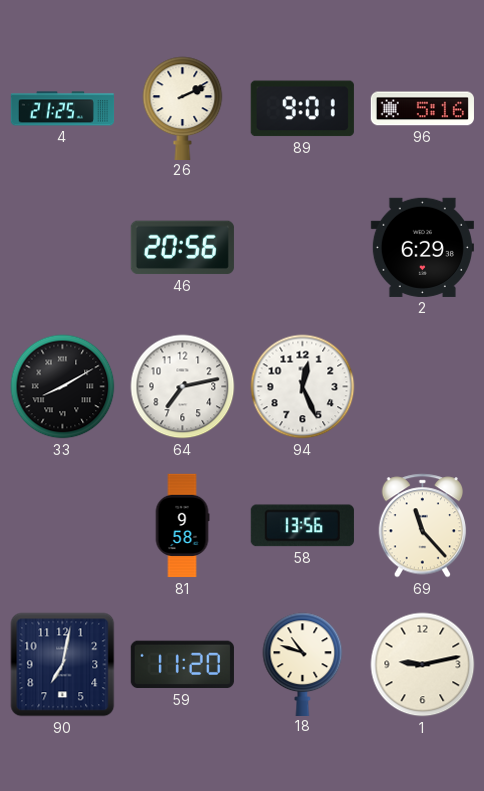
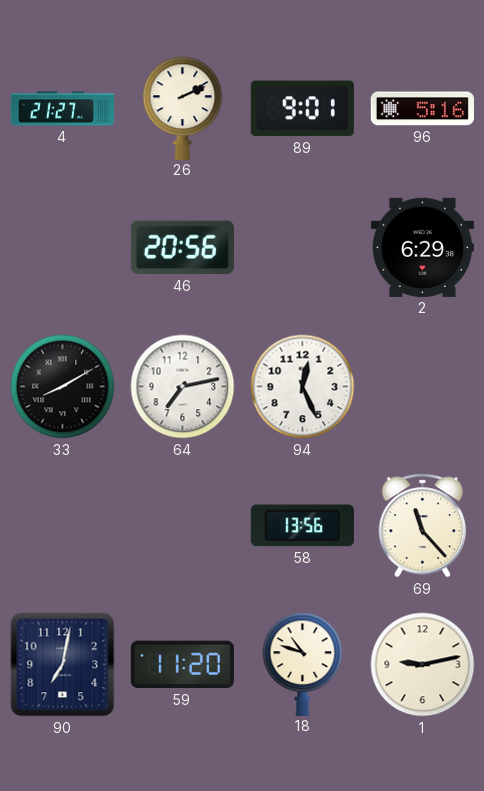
4: 21:25 -> 21:27 (63, 109)
81: 9:58 -> none (182, 526)
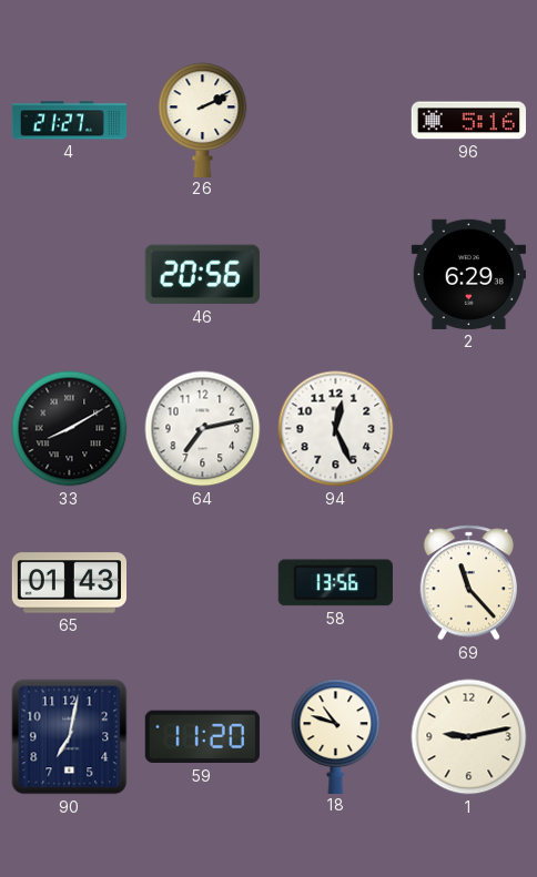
89: 9:01 -> none (302, 109)
65: none -> 01:43 (69, 583)
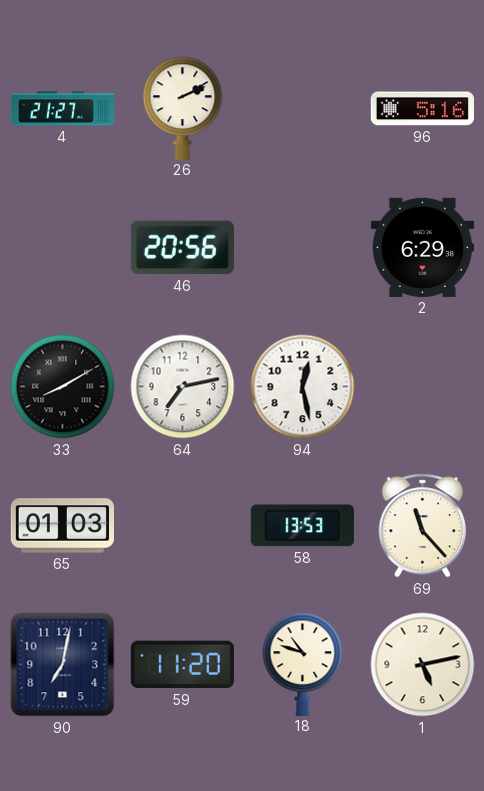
94: 12:26 -> 12:28 (303, 387)
65: 01:43 -> 01:03 (62, 526)
58: 13:56 -> 13:53 (302, 526)
1: 9:13 -> 5:13 (423, 665)
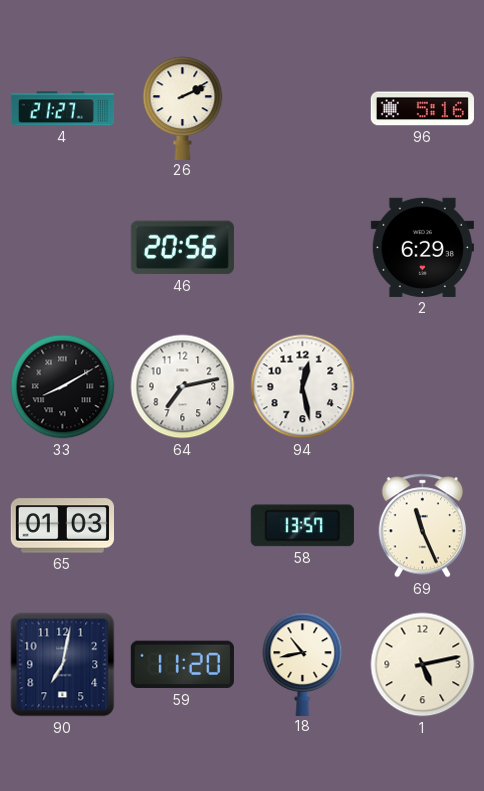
58: 13:53 -> 13:57 (302, 526)
69: 11:23 -> 11:26 (423, 526)
18: 10:48 -> 10:43 (303, 664)
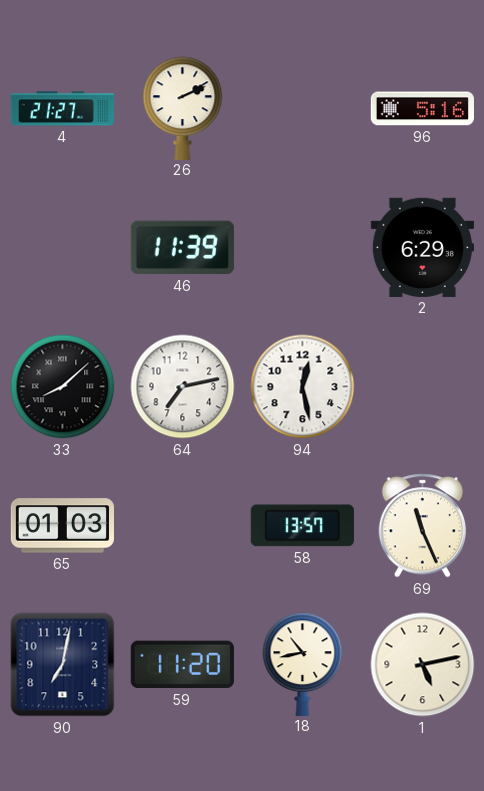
46: 20:56 -> 11:39 (182, 248)
33: 8:10 -> 8:08 (63, 387)
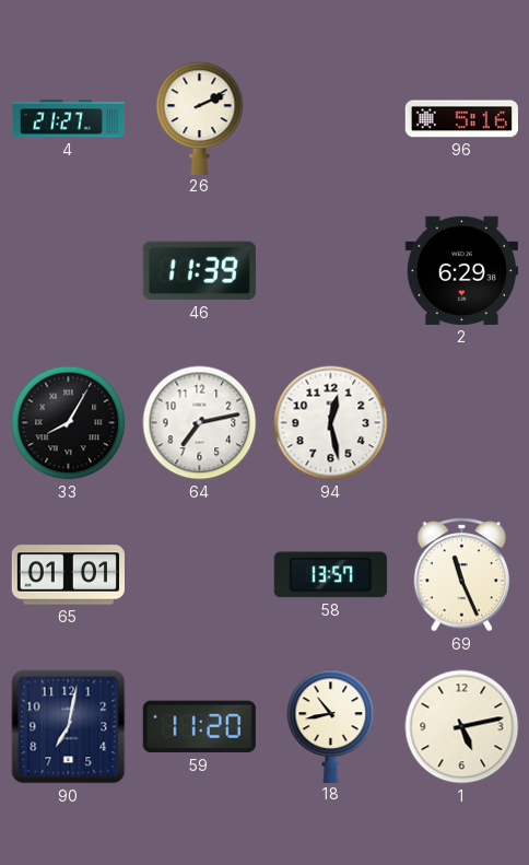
33: 8:08 -> 8:05 (69, 423)
65: 01:03 -> 01:01 (68, 575)
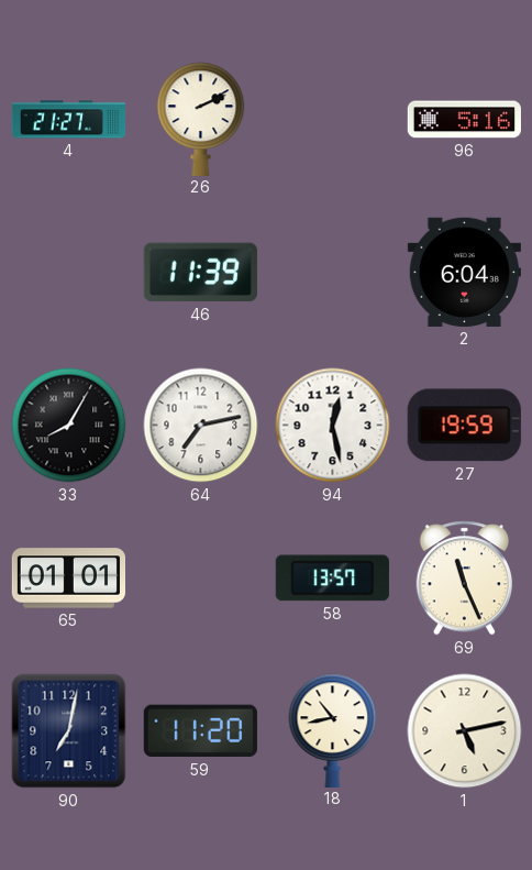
2: 6:29 -> 6:04 (464, 272)
27: none -> 19:59 (464, 426)
